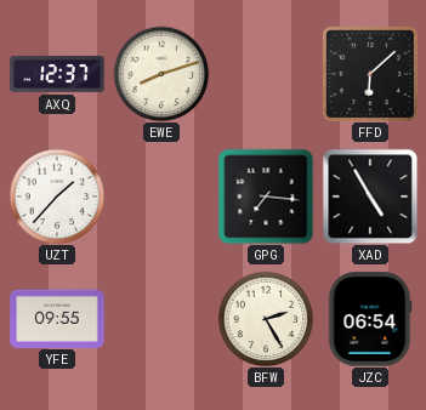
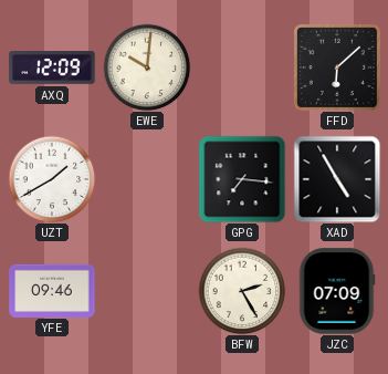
AXQ: 12:37 -> 12:09 (52, 67)
EWE: 8:12 -> 10:01 (147, 67)
UZT: 1:37 -> 1:40 (52, 179)
YFE: 09:55 -> 09:46 (52, 290)
JZC: 06:54 -> 07:09 (337, 291)
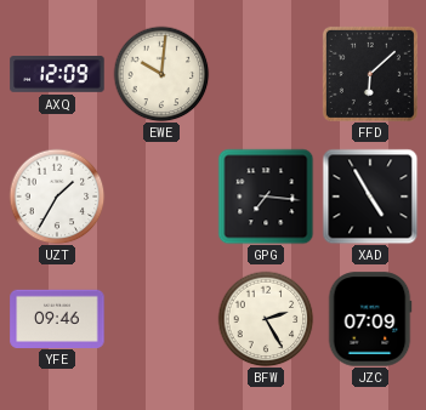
UZT: 1:40 -> 1:35 (57, 197)
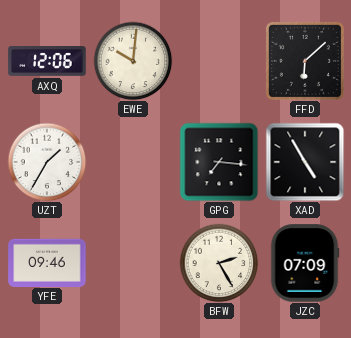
AXQ: 12:09 -> 12:06 (47, 61)
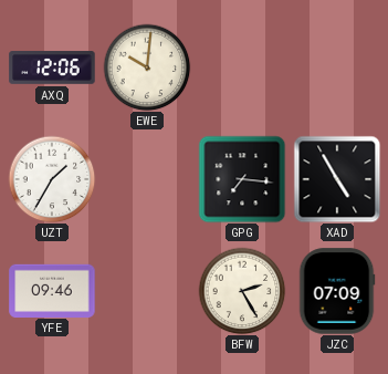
FFD: 6:08 -> none (305, 61)
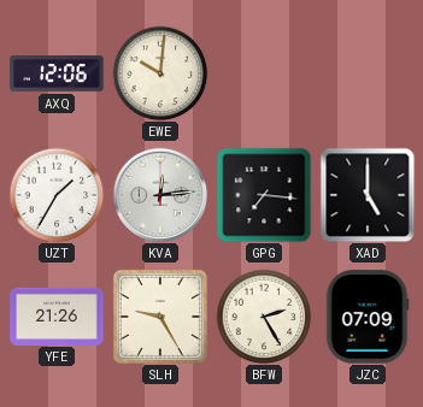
KVA: none -> 12:14 (159, 194)
XAD: 4:55 -> 5:00 (368, 195)
YFE: 09:46 -> 21:26 (57, 315)
SLH: none -> 9:25 (160, 317)
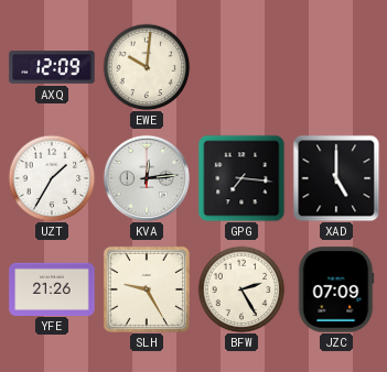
AXQ: 12:06 -> 12:09 (52, 67)
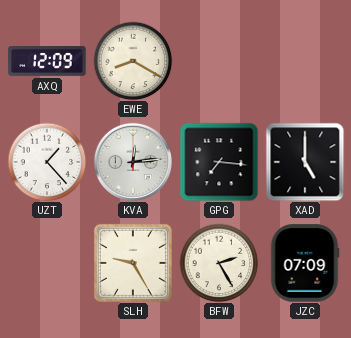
EWE: 10:01 -> 8:20 (133, 61)
UZT: 1:35 -> 1:23 (47, 162)
YFE: 21:26 -> none (52, 288)
